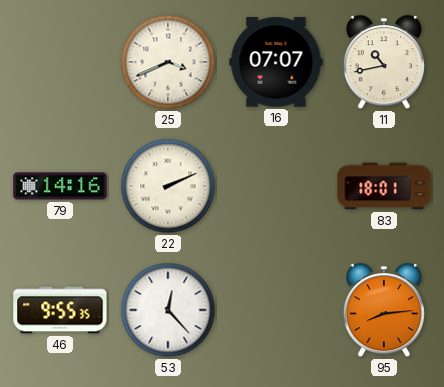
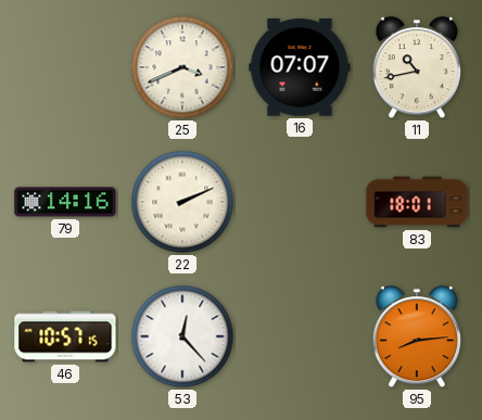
46: 9:55 -> 10:57 (65, 336)
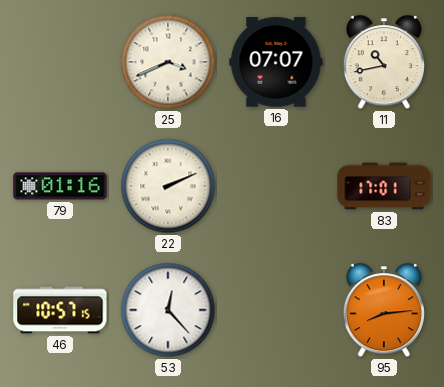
79: 14:16 -> 01:16 (60, 186)
83: 18:01 -> 17:01 (384, 186)
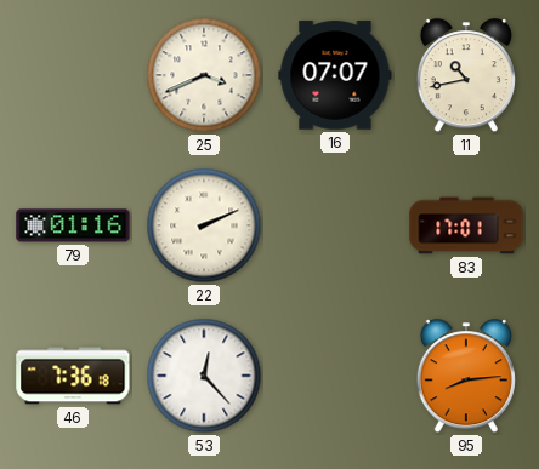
46: 10:57 -> 7:36 (73, 376)
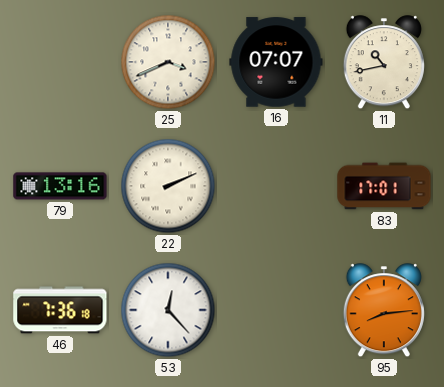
79: 01:16 -> 13:16 (60, 186)
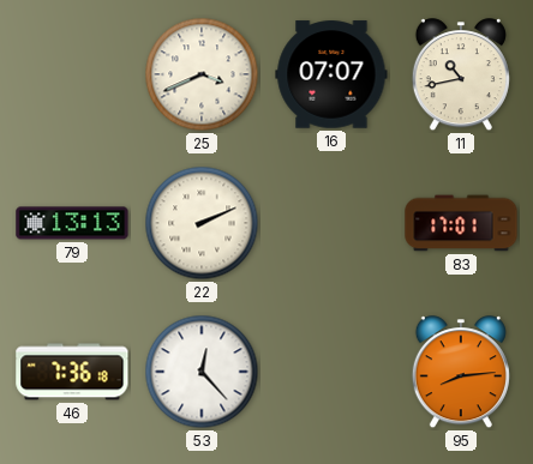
79: 13:16 -> 13:13 (72, 223)
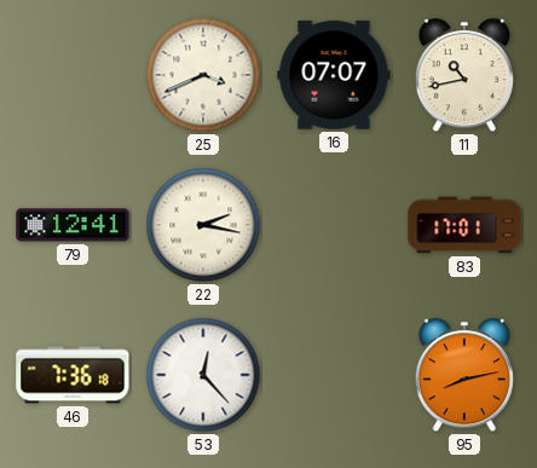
79: 13:13 -> 12:41 (73, 225)
22: 2:11 -> 2:17 (203, 225)
95: 8:14 -> 8:13 (464, 376)
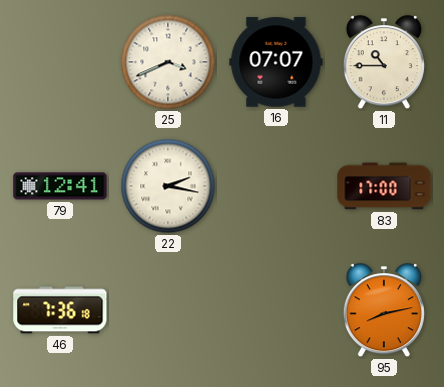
11: 10:43 -> 10:45 (384, 63)
83: 17:01 -> 17:00 (384, 186)
53: 12:23 -> none (203, 375)
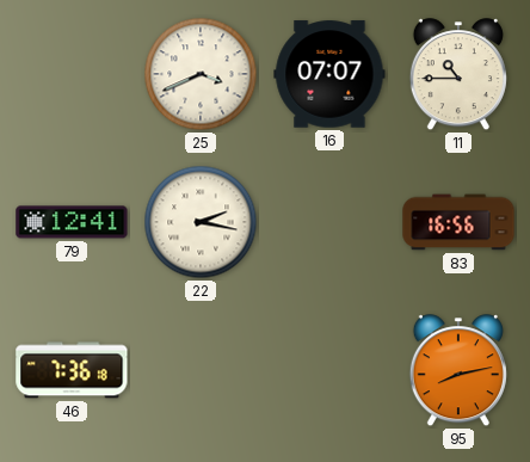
83: 17:00 -> 16:56 (458, 222)
